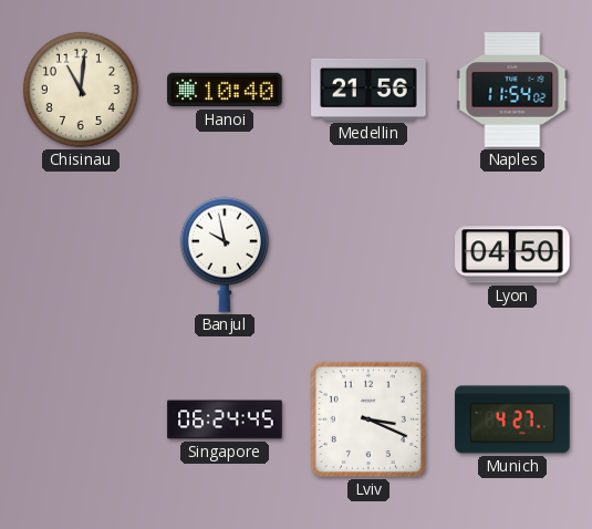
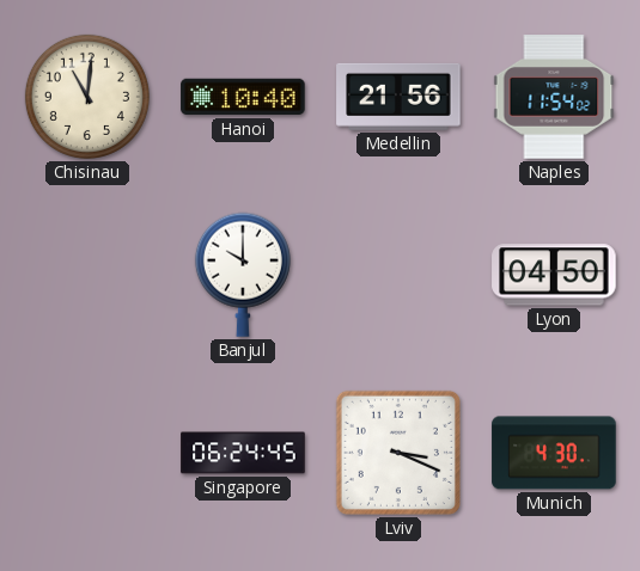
Banjul: 9:58 -> 10:00 (243, 275)
Munich: 4:27 -> 4:30 (554, 453)
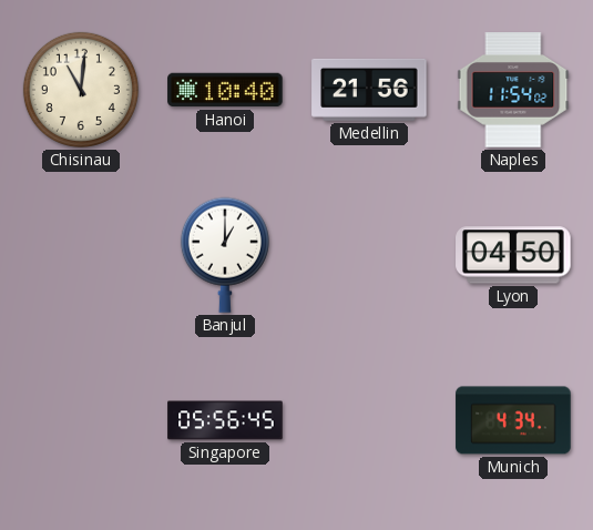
Banjul: 10:00 -> 1:00 (225, 255)
Singapore: 06:24 -> 05:56 (225, 420)
Lviv: 3:19 -> none (398, 453)
Munich: 4:30 -> 4:34 (513, 420)
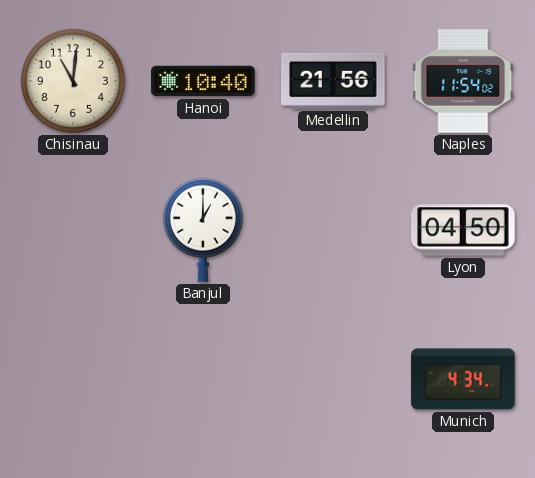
Singapore: 05:56 -> none (225, 420)
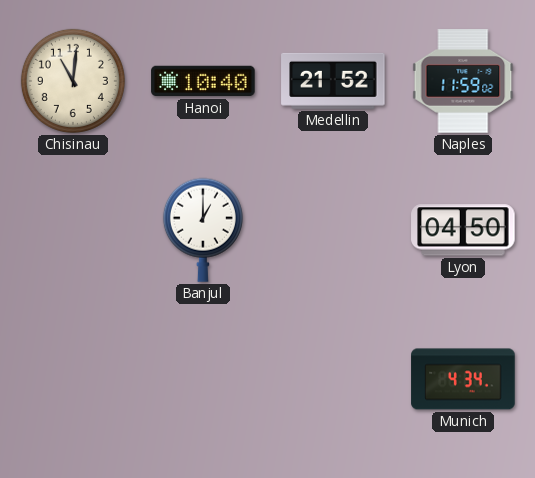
Medellin: 21:56 -> 21:52 (333, 81)
Naples: 11:54 -> 11:59 (463, 81)
